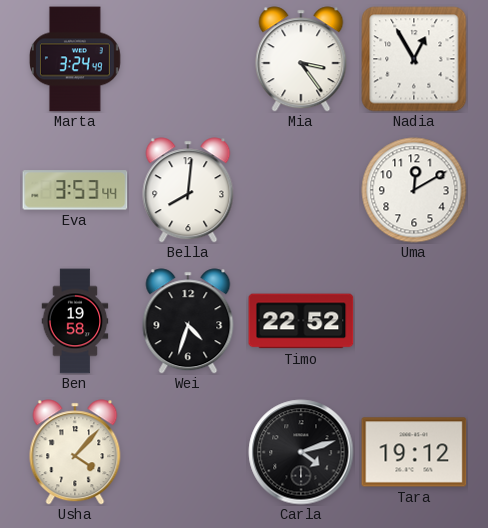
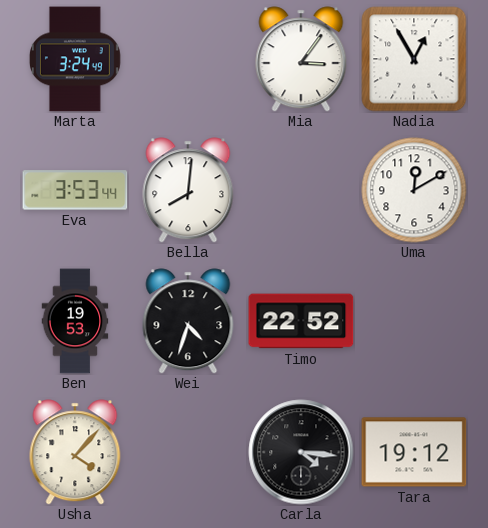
Mia: 3:24 -> 3:06 (301, 59)
Ben: 19:58 -> 19:53 (75, 321)
Carla: 4:12 -> 4:16 (301, 452)
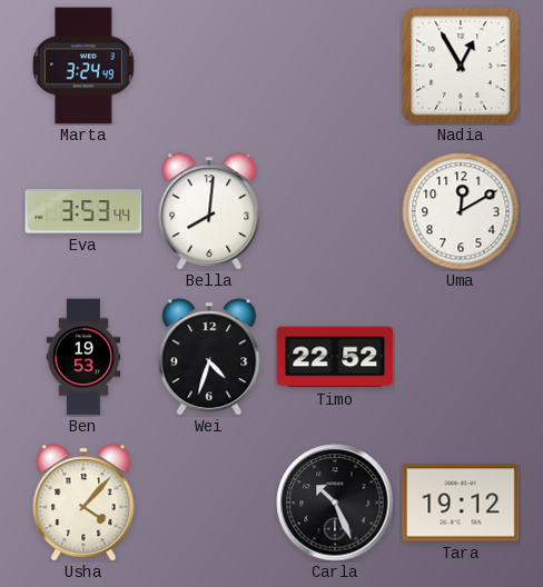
Mia: 3:06 -> none (301, 59)
Carla: 4:16 -> 10:26 (335, 503)
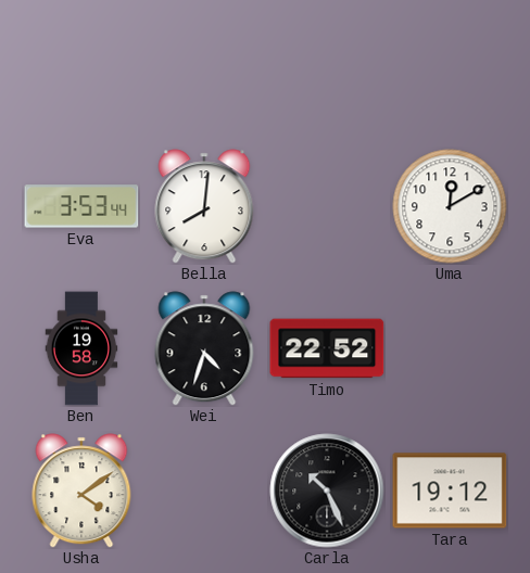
Marta: 3:24 -> none (83, 66)
Nadia: 12:55 -> none (461, 66)
Ben: 19:53 -> 19:58 (81, 348)
Usha: 4:07 -> 4:09 (81, 491)
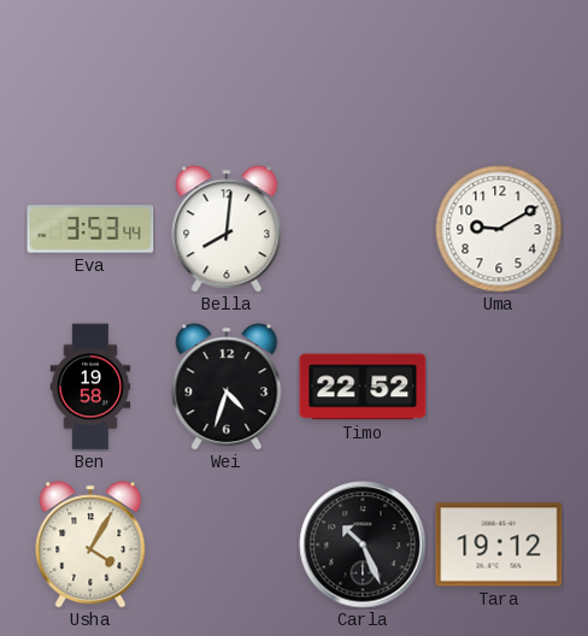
Uma: 12:10 -> 9:10 (499, 229)
Usha: 4:09 -> 4:05 (90, 544)
